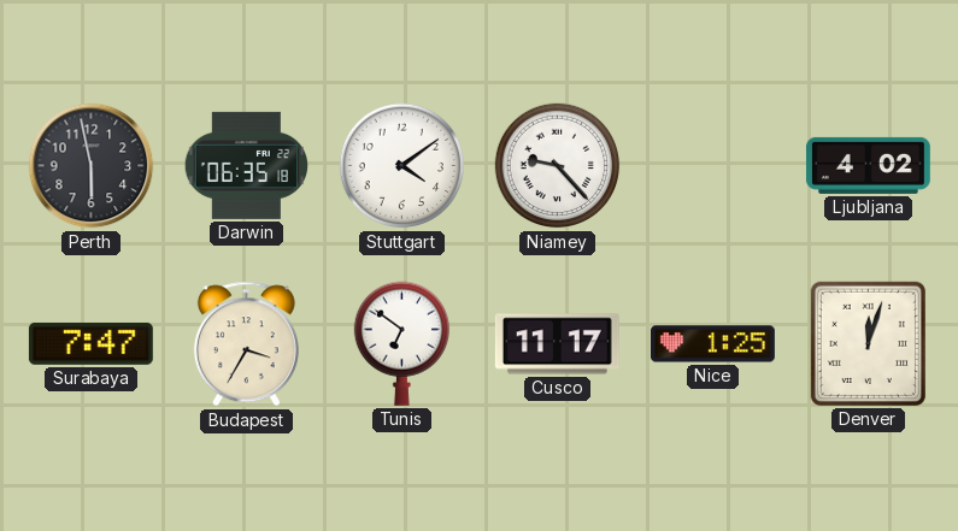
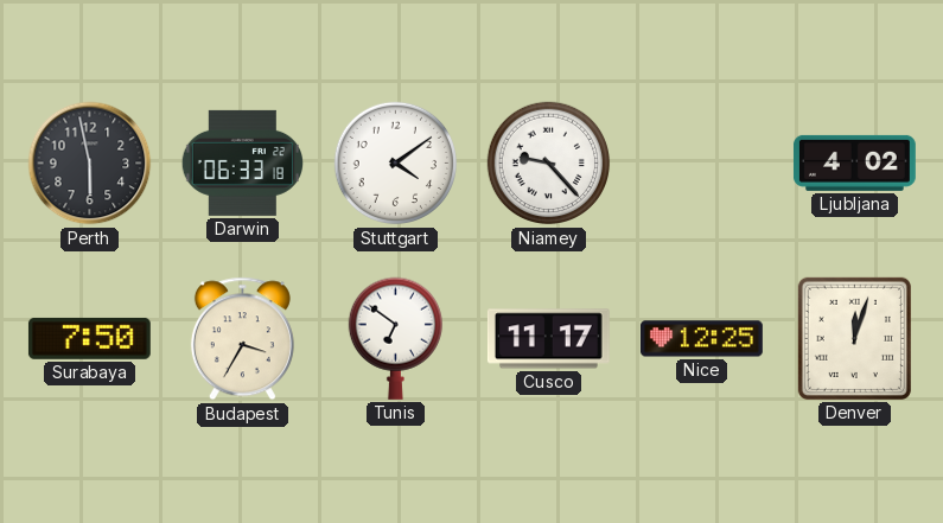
Darwin: 06:35 -> 06:33 (242, 162)
Surabaya: 7:47 -> 7:50 (89, 338)
Nice: 1:25 -> 12:25 (701, 339)
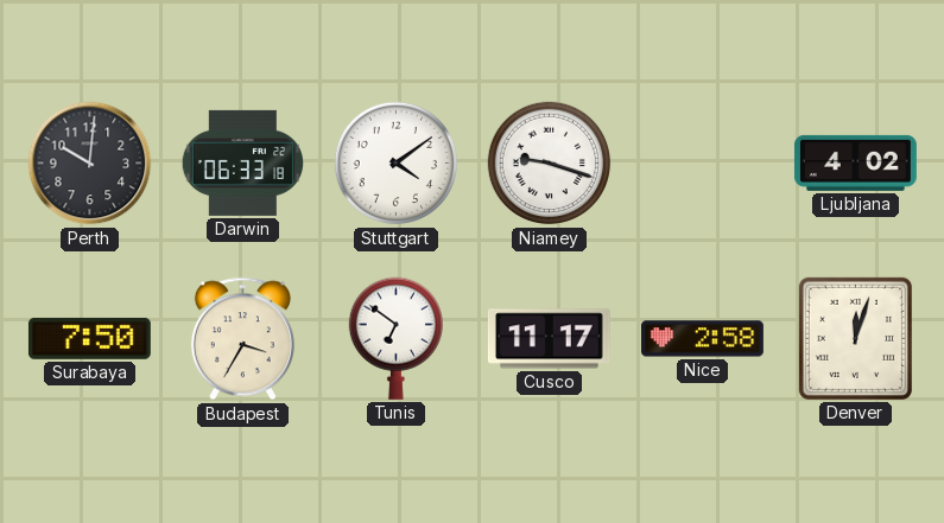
Perth: 5:58 -> 10:01 (90, 164)
Niamey: 9:23 -> 9:18 (550, 164)
Nice: 12:25 -> 2:58 (702, 339)
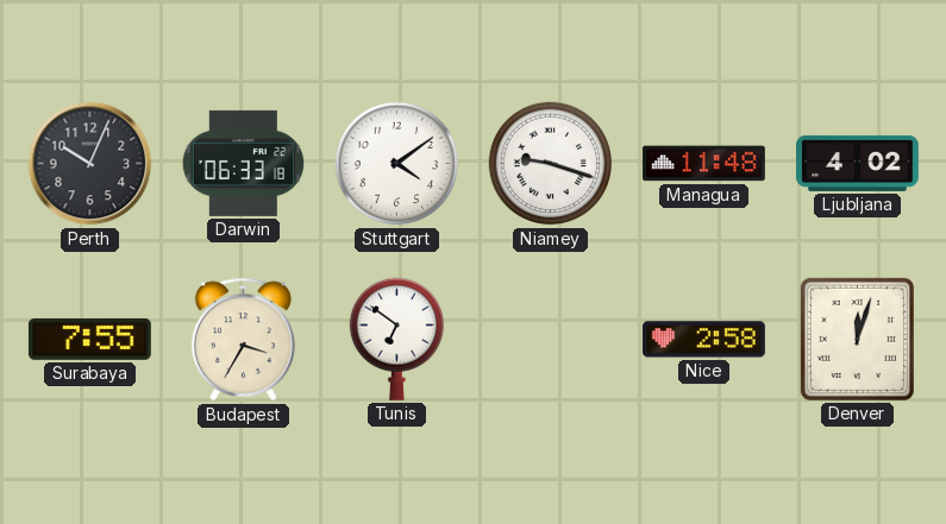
Perth: 10:01 -> 10:04 (90, 164)
Managua: none -> 11:48 (703, 164)
Surabaya: 7:50 -> 7:55 (89, 339)
Cusco: 11:17 -> none (549, 339)
